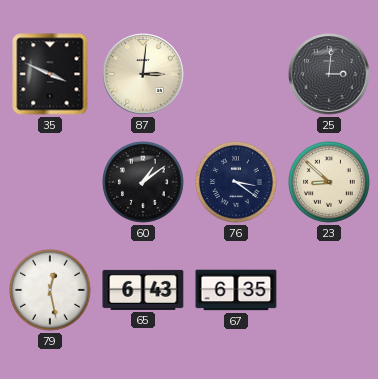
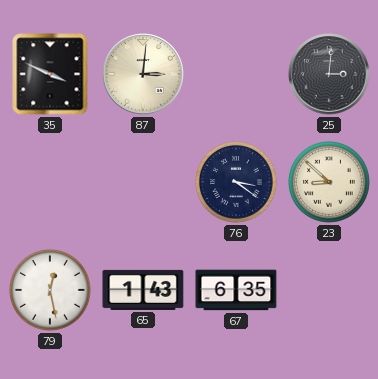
60: 1:09 -> none (144, 183)
65: 6:43 -> 1:43 (143, 290)
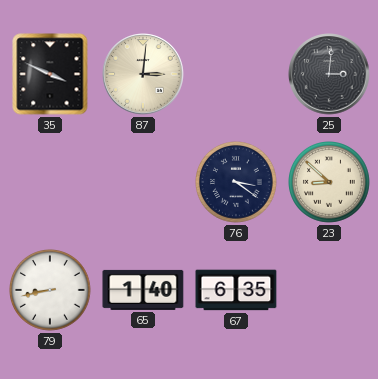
79: 12:28 -> 8:43 (51, 291)
65: 1:43 -> 1:40 (143, 290)
